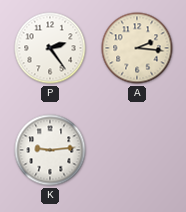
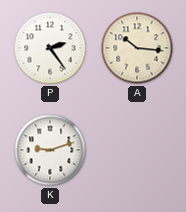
A: 2:16 -> 10:16 (137, 48)
K: 9:14 -> 9:12 (50, 150)
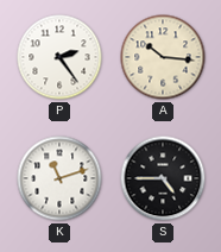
K: 9:12 -> 11:12 (59, 178)
S: none -> 4:45 (163, 178)
